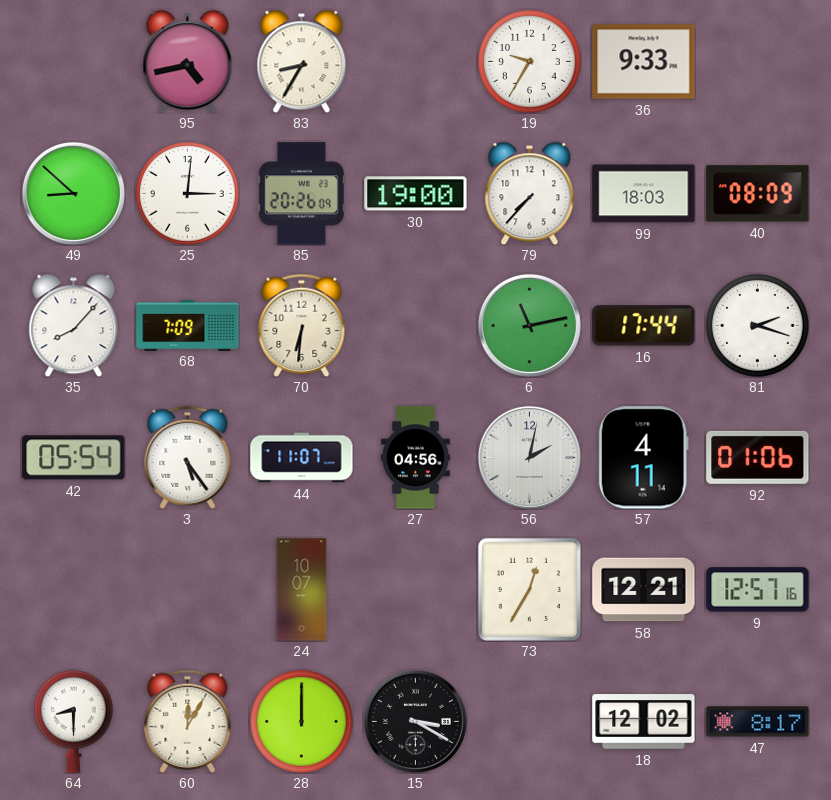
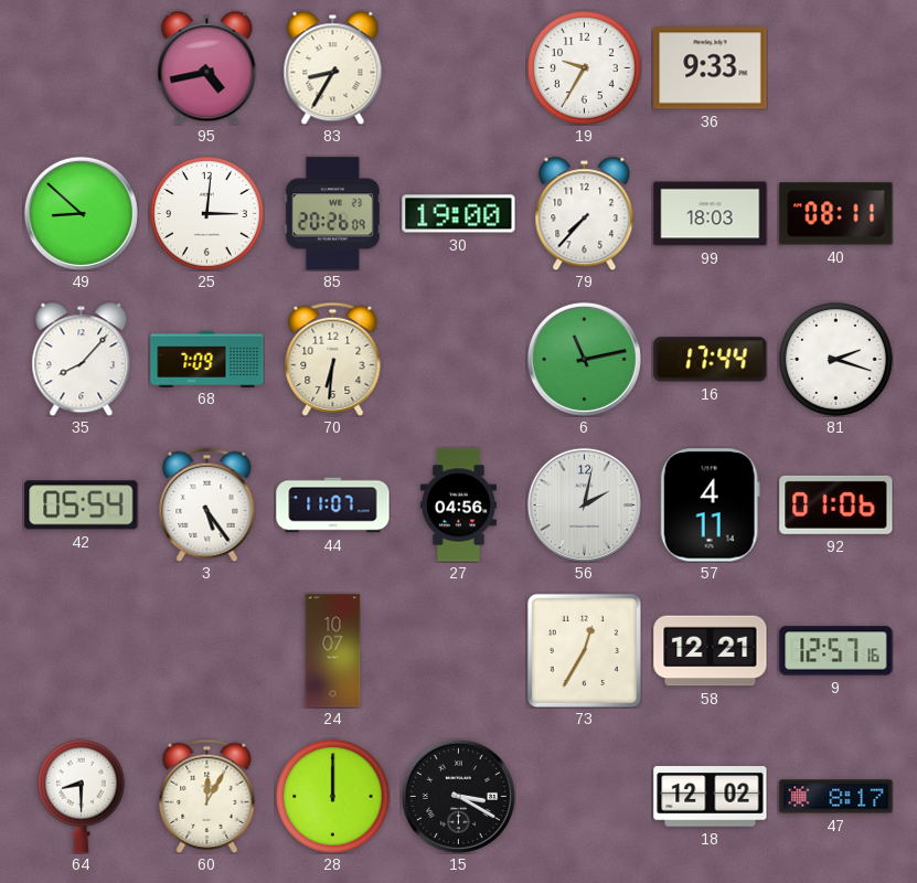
40: 08:09 -> 08:11 (836, 214)
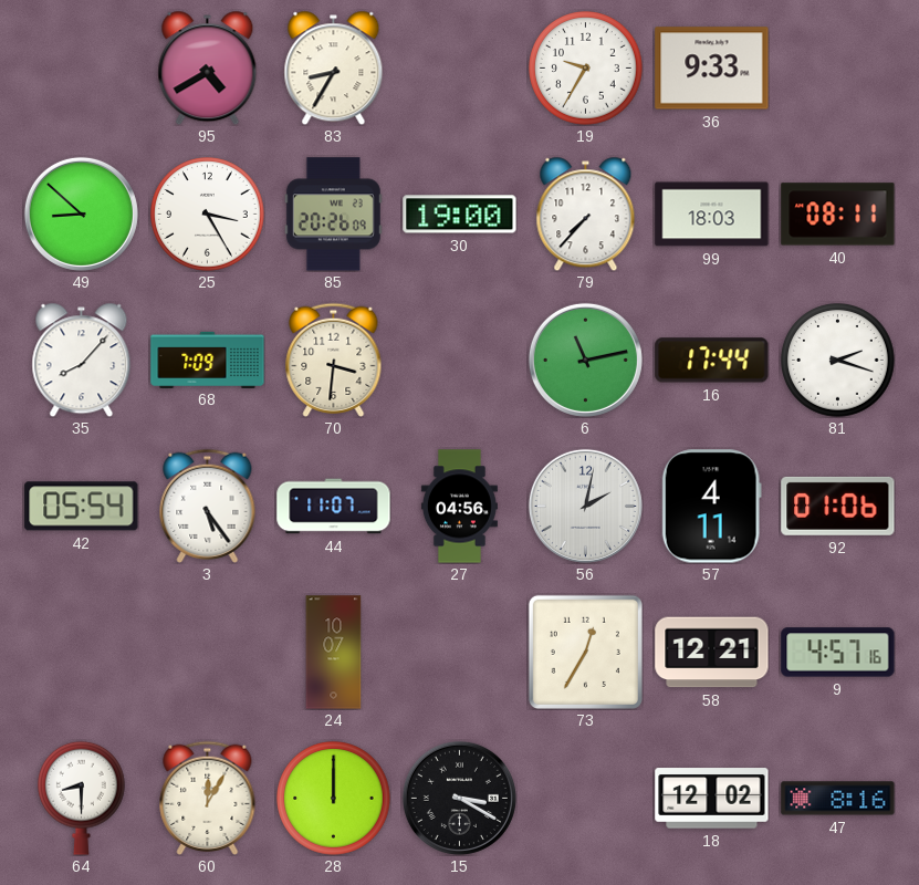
95: 4:43 -> 4:40 (208, 67)
25: 3:01 -> 3:25 (208, 215)
70: 6:31 -> 3:31 (334, 360)
9: 12:57 -> 4:57 (838, 653)
47: 8:17 -> 8:16 (838, 799)
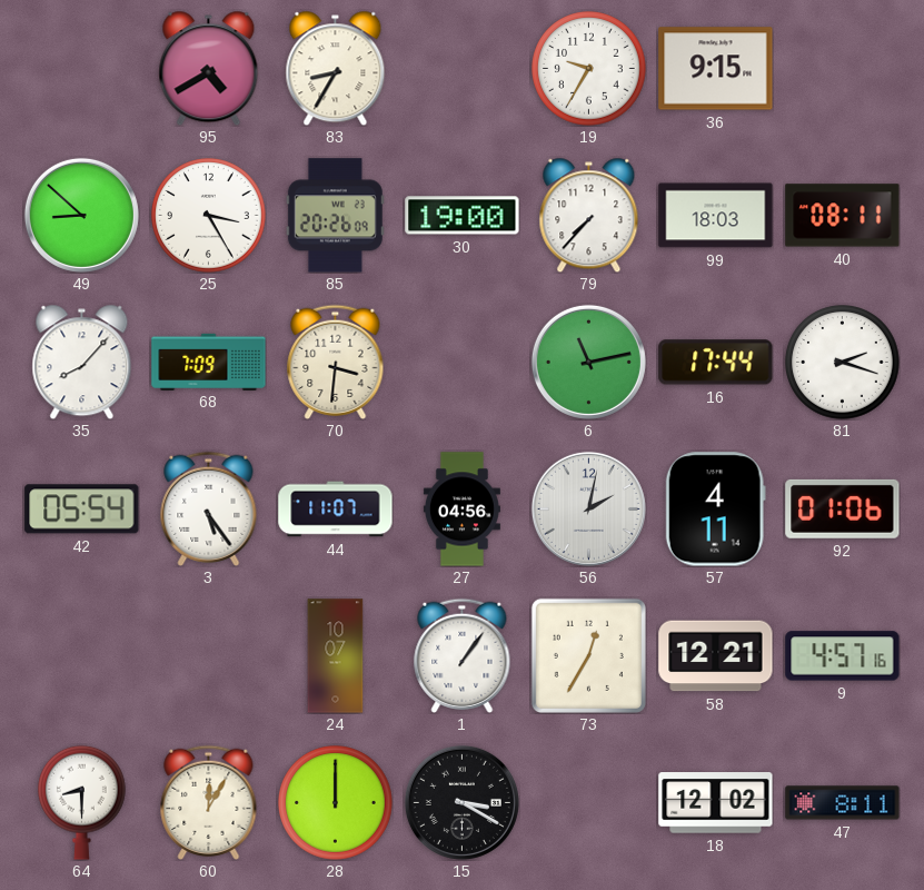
36: 9:33 -> 9:15 (716, 69)
1: none -> 1:06 (463, 655)
47: 8:16 -> 8:11 (843, 803)
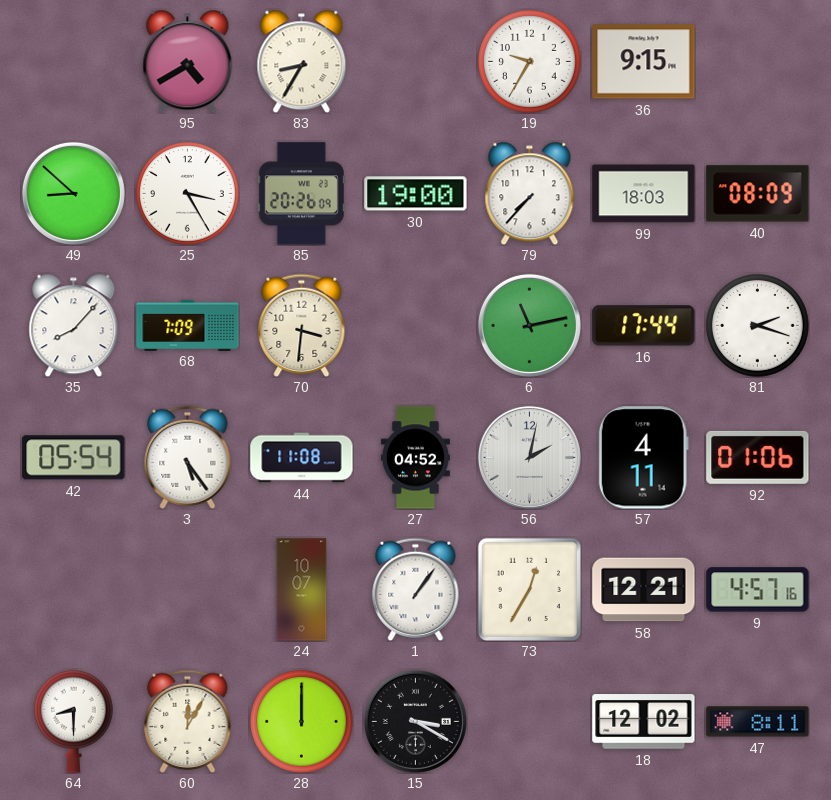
40: 08:11 -> 08:09 (758, 194)
44: 11:07 -> 11:08 (302, 458)
27: 04:56 -> 04:52 (415, 458)
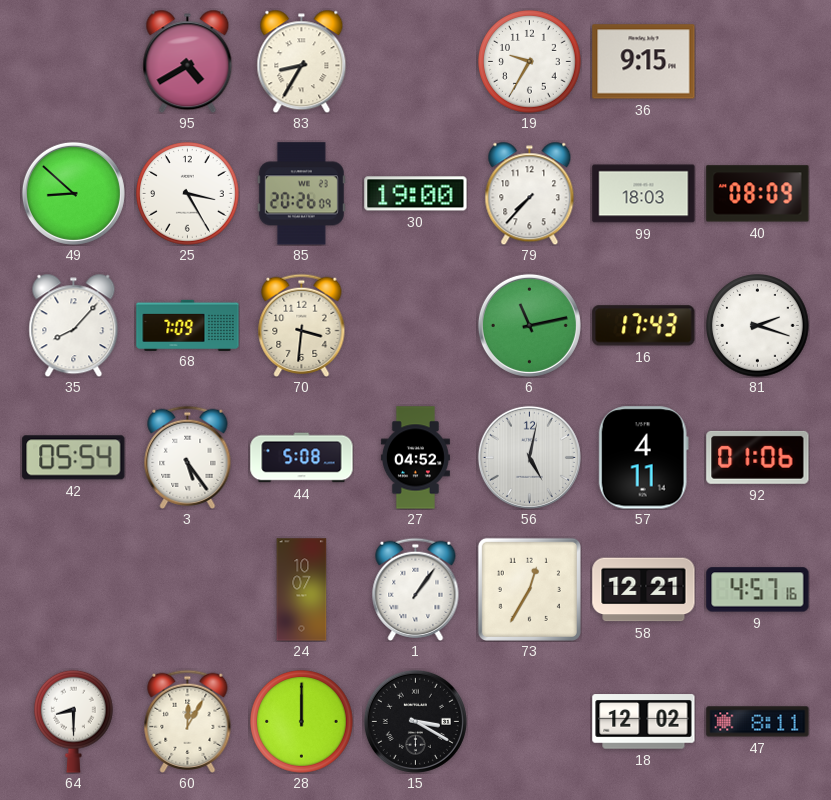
16: 17:44 -> 17:43 (644, 326)
44: 11:08 -> 5:08 (302, 458)
56: 2:02 -> 5:02 (529, 457)
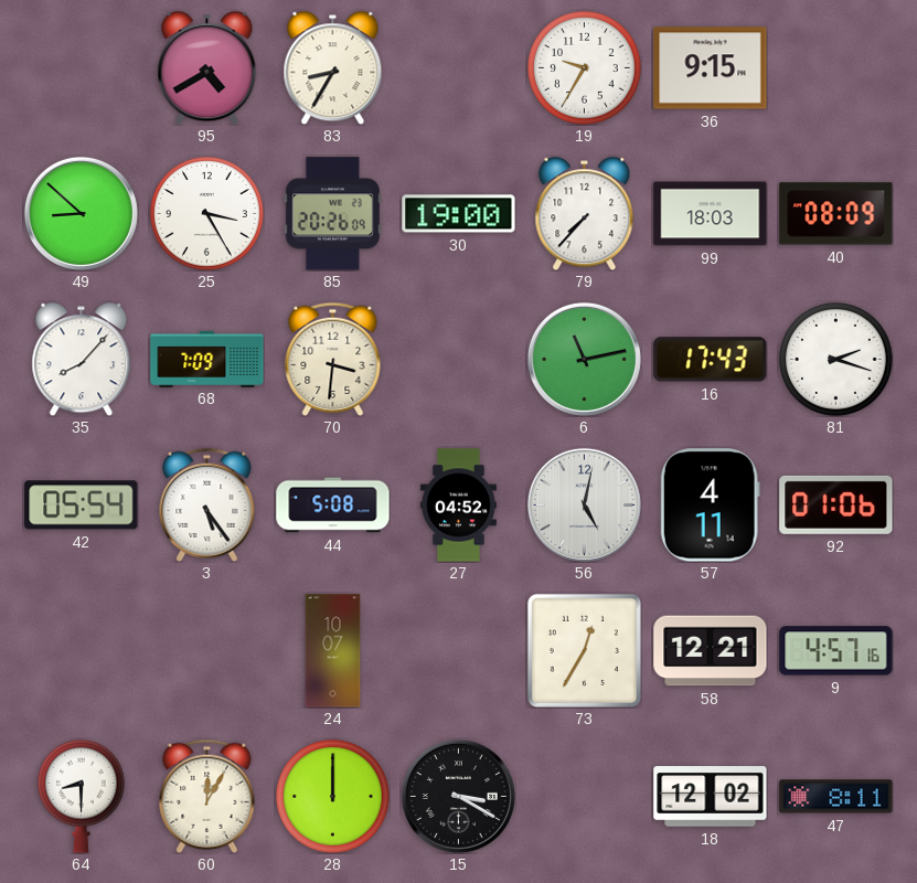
1: 1:06 -> none (416, 589)
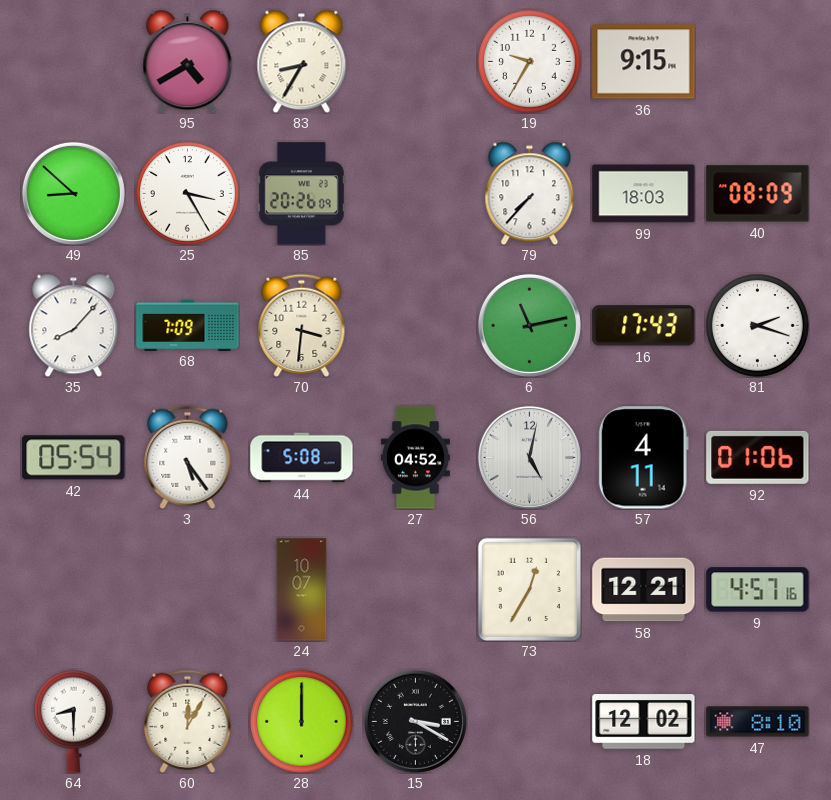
30: 19:00 -> none (459, 214)
47: 8:11 -> 8:10 (758, 722)
